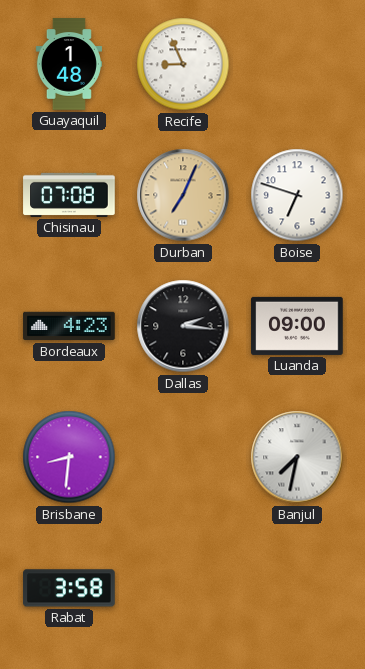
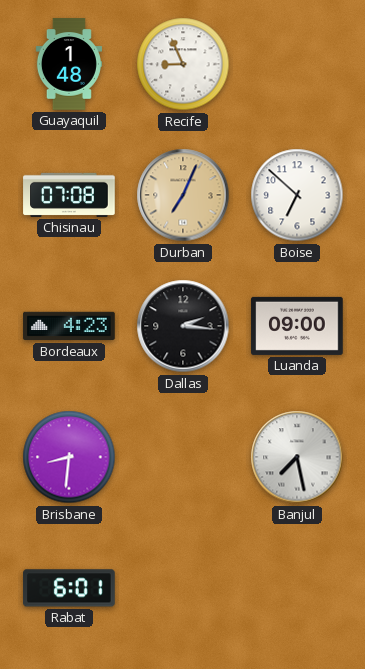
Boise: 6:48 -> 6:52 (297, 195)
Banjul: 7:32 -> 7:28 (297, 457)
Rabat: 3:58 -> 6:01 (69, 588)
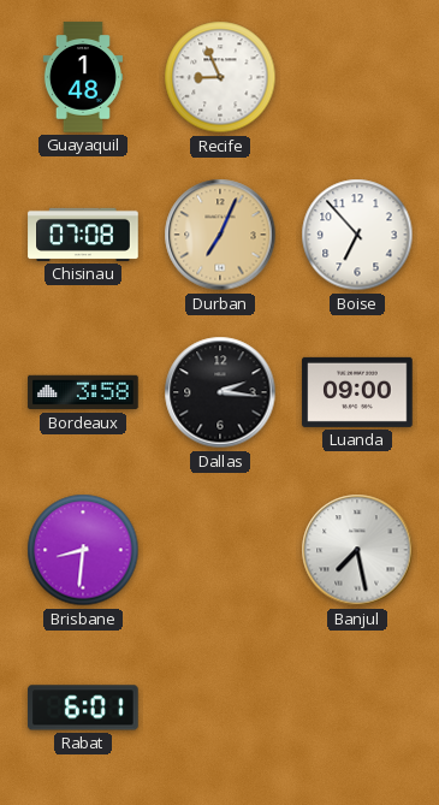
Boise: 6:52 -> 6:53 (357, 235)
Bordeaux: 4:23 -> 3:58 (83, 392)
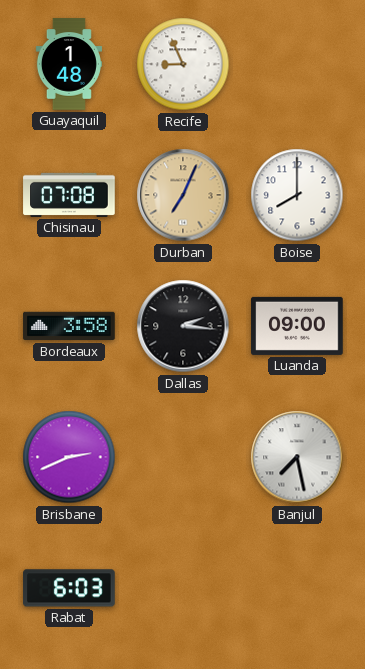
Boise: 6:53 -> 8:00 (297, 195)
Brisbane: 8:31 -> 2:41 (69, 457)
Rabat: 6:01 -> 6:03 (69, 588)
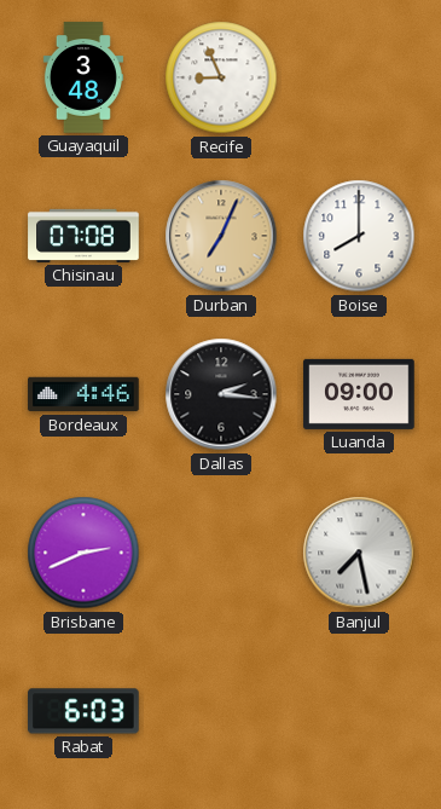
Guayaquil: 1:48 -> 3:48 (83, 77)
Bordeaux: 3:58 -> 4:46 (83, 394)
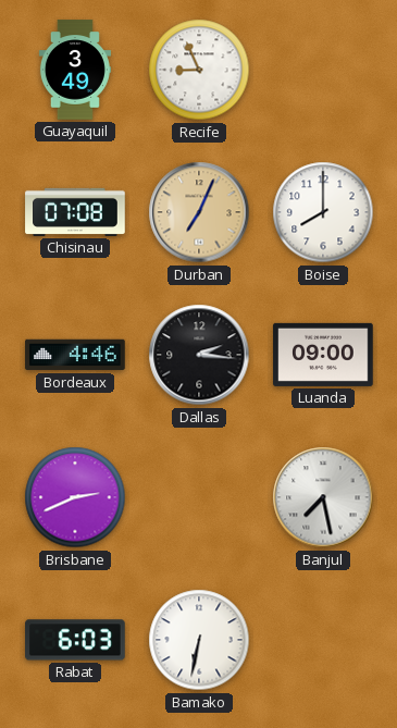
Guayaquil: 3:48 -> 3:49 (75, 70)
Bamako: none -> 6:32 (199, 640)
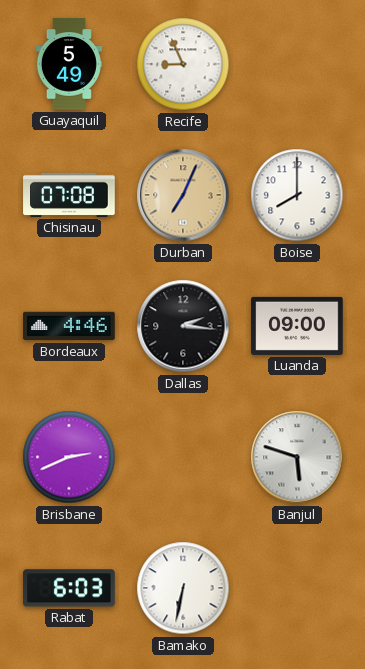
Guayaquil: 3:49 -> 5:49 (69, 64)
Banjul: 7:28 -> 5:48 (297, 457)
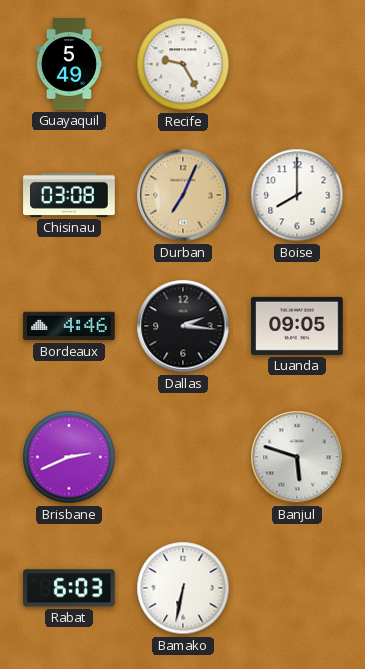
Recife: 8:56 -> 9:25 (183, 64)
Chisinau: 07:08 -> 03:08 (69, 195)
Luanda: 09:00 -> 09:05 (297, 326)
